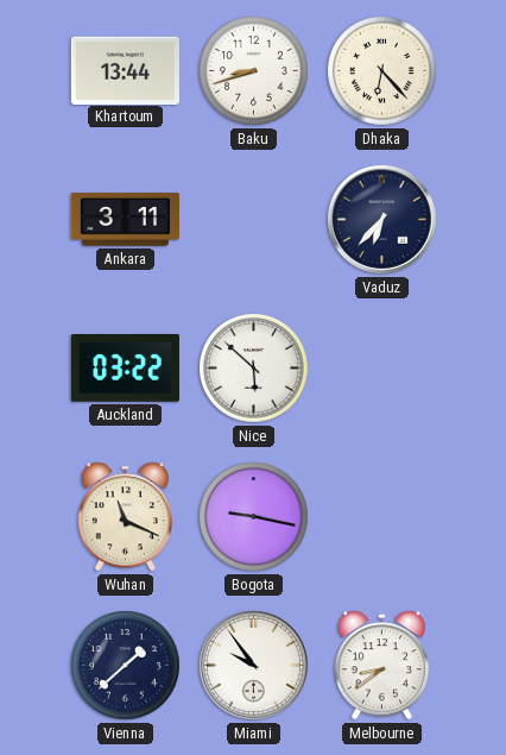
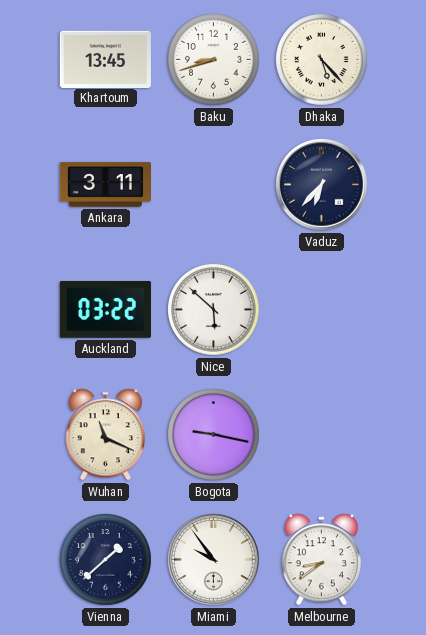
Khartoum: 13:44 -> 13:45 (105, 59)
Dhaka: 6:23 -> 5:23 (322, 60)
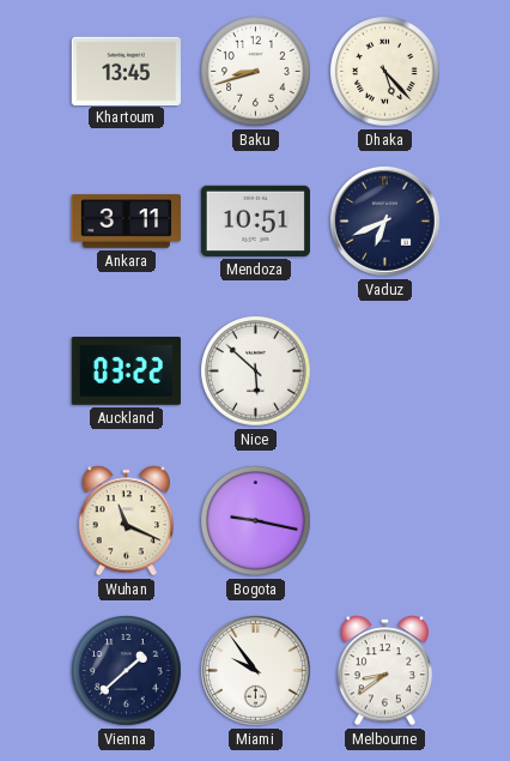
Mendoza: none -> 10:51 (255, 221)
Vaduz: 6:37 -> 6:41 (384, 221)
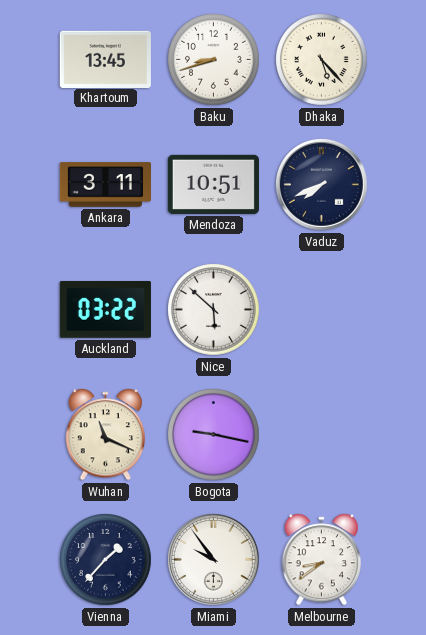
Vaduz: 6:41 -> 7:41 (321, 184)
Vienna: 1:38 -> 1:37 (106, 560)
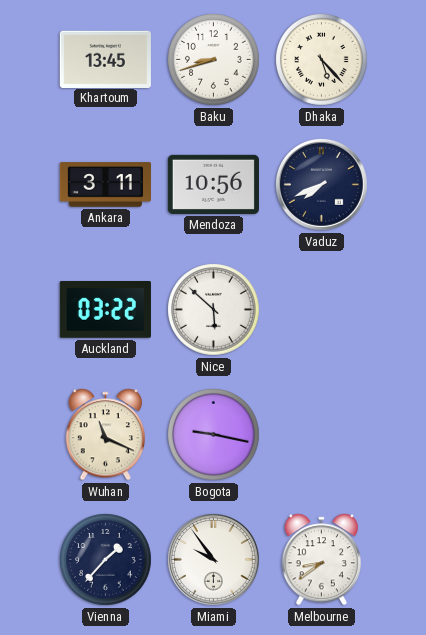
Mendoza: 10:51 -> 10:56 (213, 184)
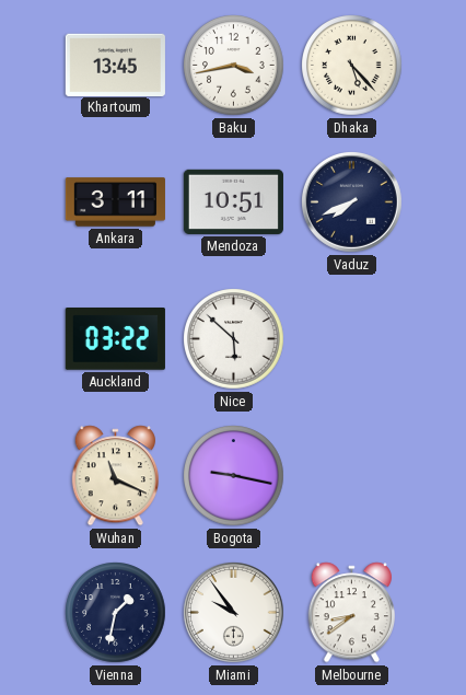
Baku: 8:42 -> 3:43 (234, 66)
Mendoza: 10:56 -> 10:51 (233, 201)
Vienna: 1:37 -> 1:32 (116, 613)
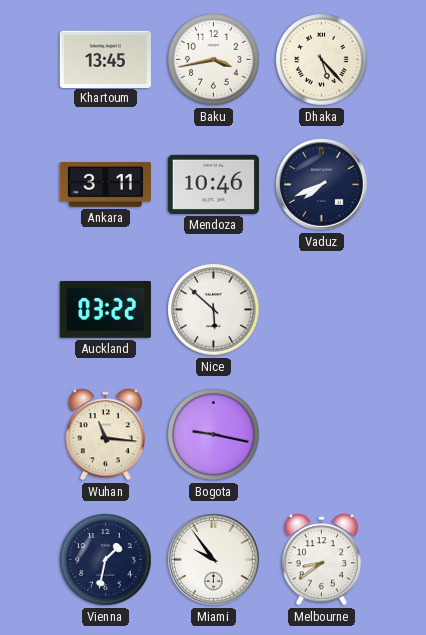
Mendoza: 10:51 -> 10:46 (213, 184)
Wuhan: 11:19 -> 11:16 (105, 435)
